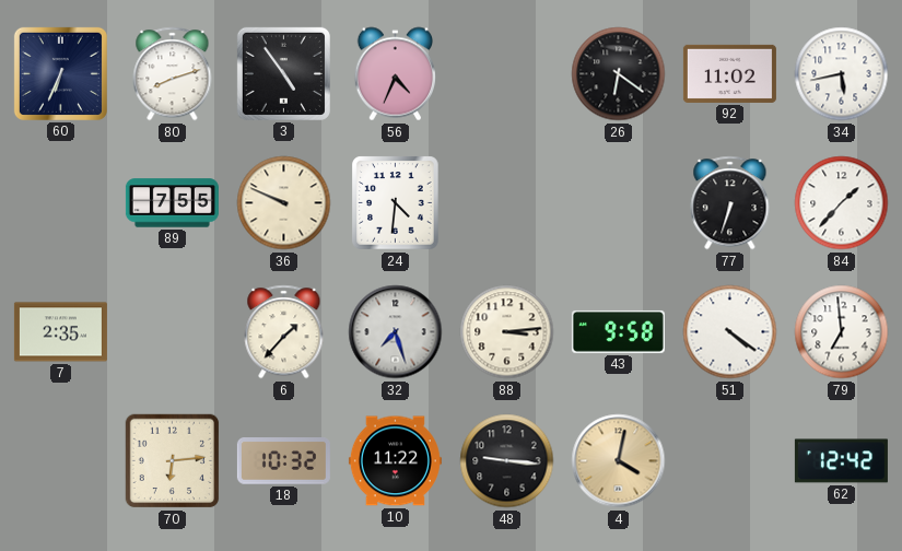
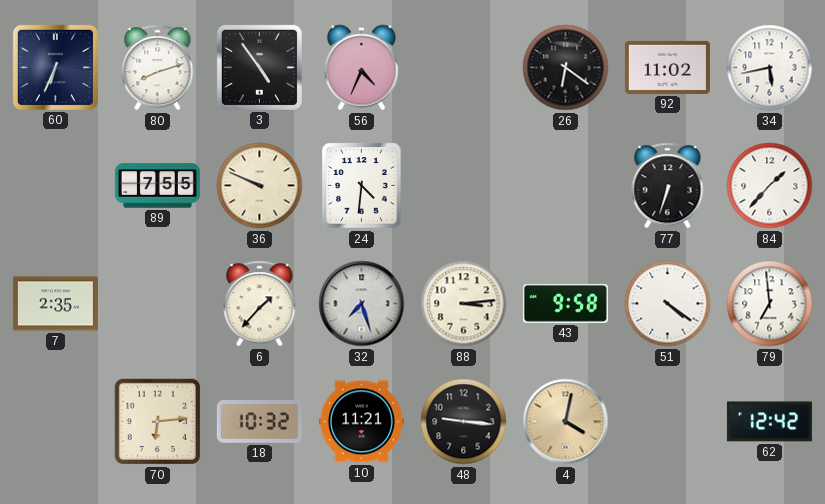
10: 11:22 -> 11:21 (361, 422)
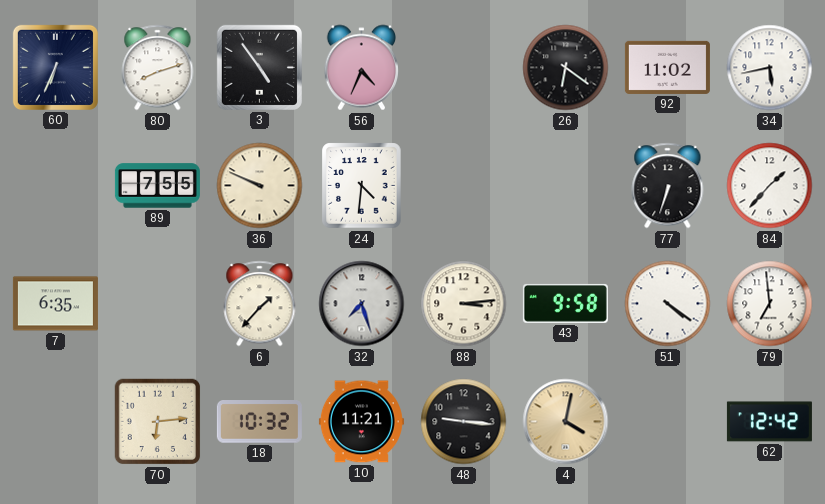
7: 2:35 -> 6:35 (55, 304)
